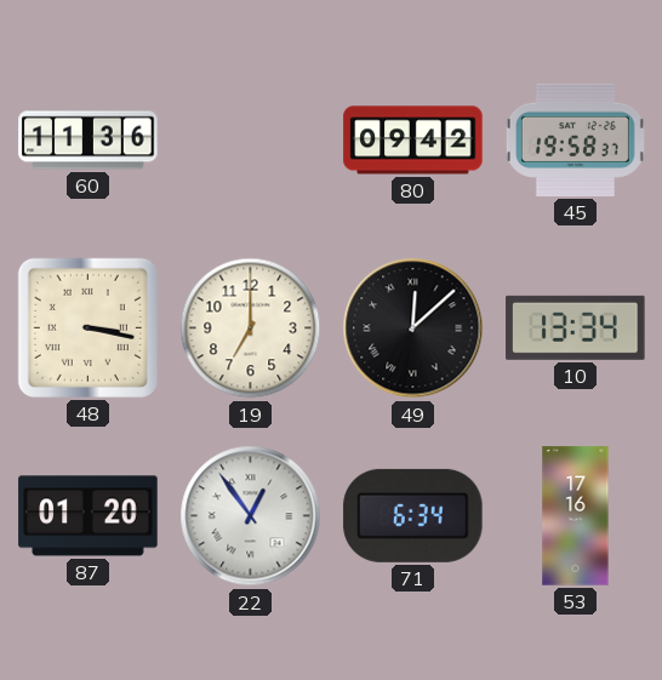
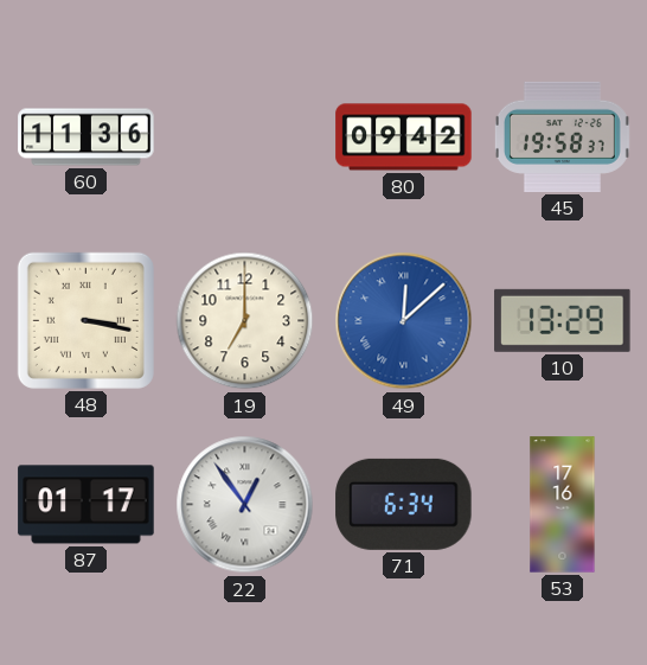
49 dial: black -> blue (404, 321)
10: 13:34 -> 13:29 (563, 320)
87: 01:20 -> 01:17 (87, 505)
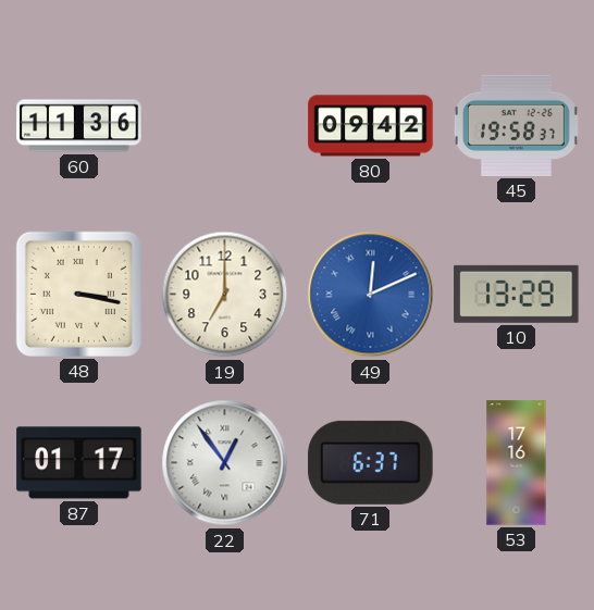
49: 12:08 -> 12:11 (371, 295)
71: 6:34 -> 6:37 (371, 462)
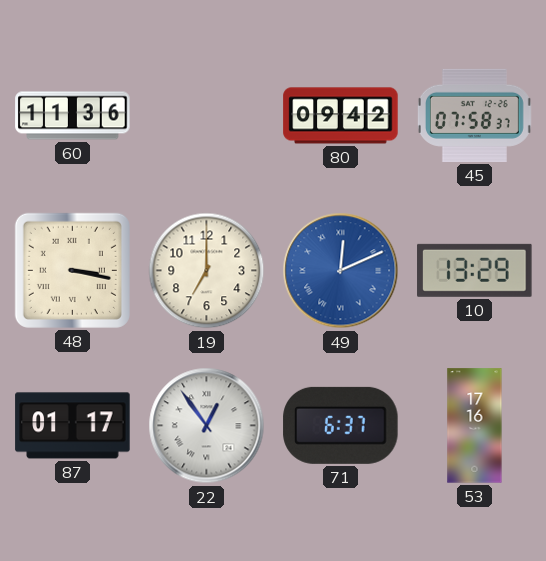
45: 19:58 -> 07:58 (474, 115)
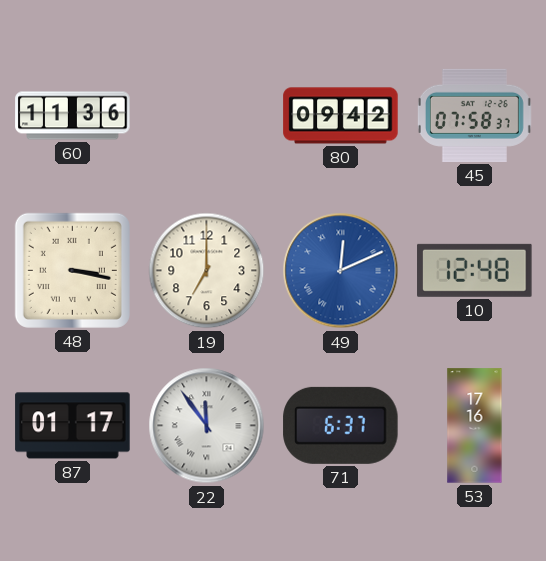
10: 13:29 -> 12:48 (475, 270)
22: 12:54 -> 11:54 (207, 426)
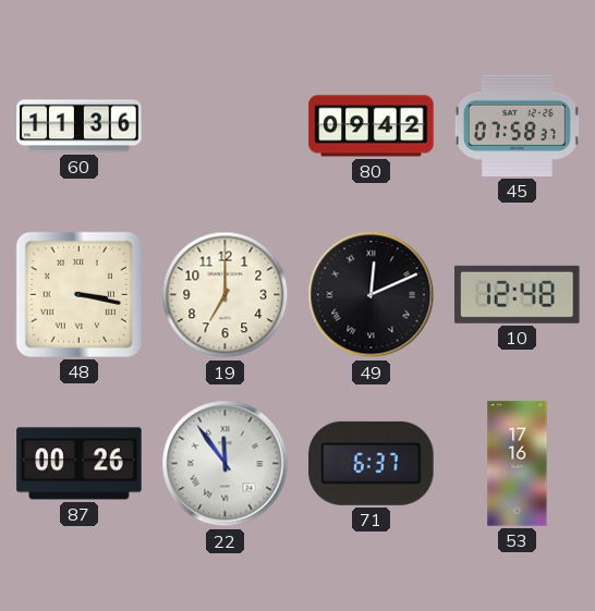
49 dial: blue -> black (372, 295)
87: 01:17 -> 00:26 (80, 464)
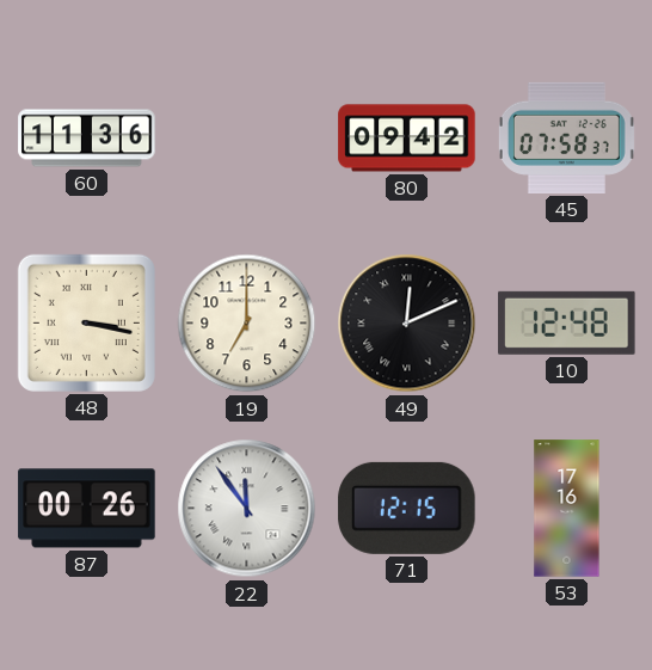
71: 6:37 -> 12:15 (407, 508)
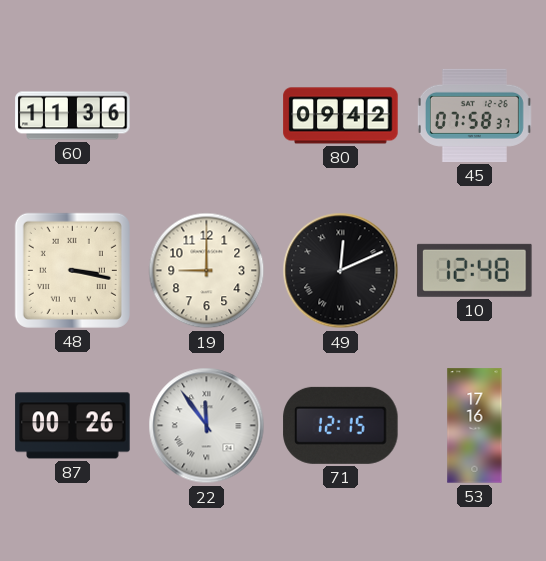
19: 7:00 -> 9:00 (207, 271)
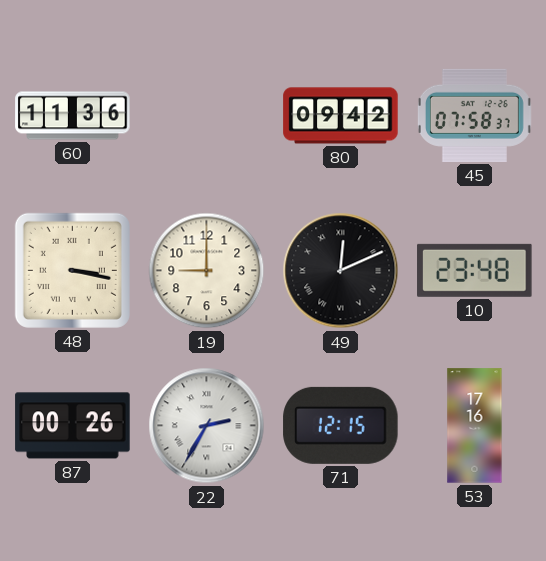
10: 12:48 -> 23:48 (475, 270)
22: 11:54 -> 2:35 (207, 426)
